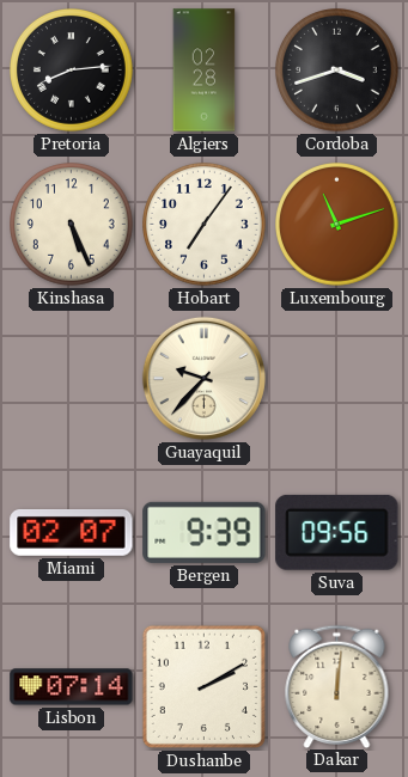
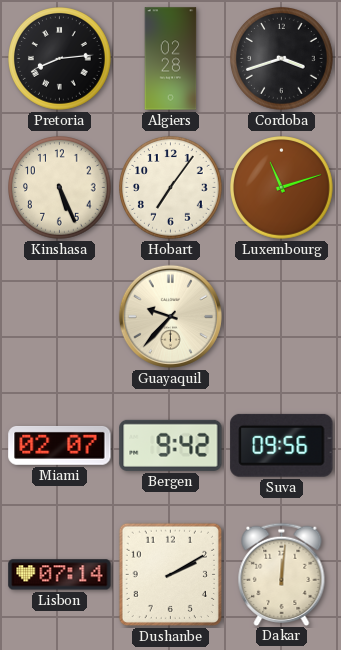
Bergen: 9:39 -> 9:42 (171, 445)
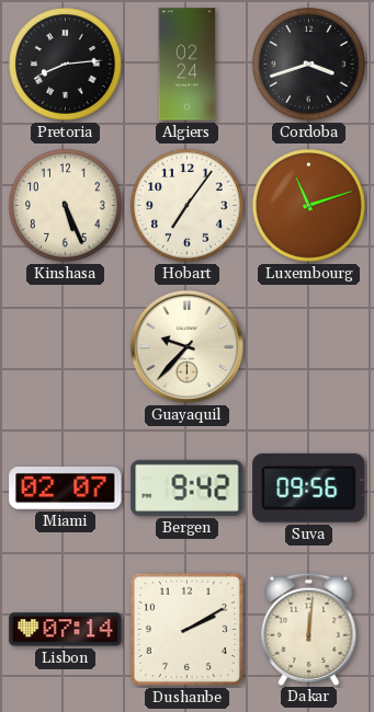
Algiers: 02:28 -> 02:24 (188, 65)
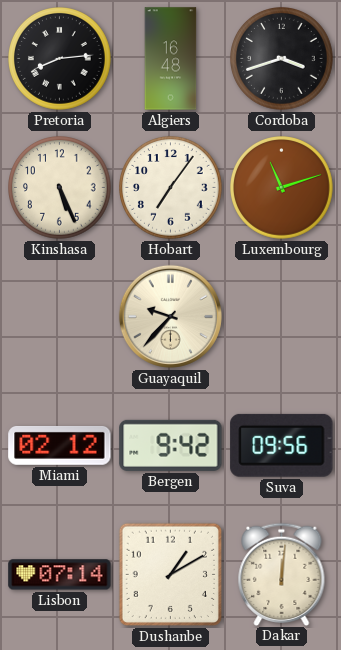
Algiers: 02:24 -> 16:48 (171, 59)
Miami: 02:07 -> 02:12 (60, 445)
Dushanbe: 2:10 -> 1:10 (170, 574)
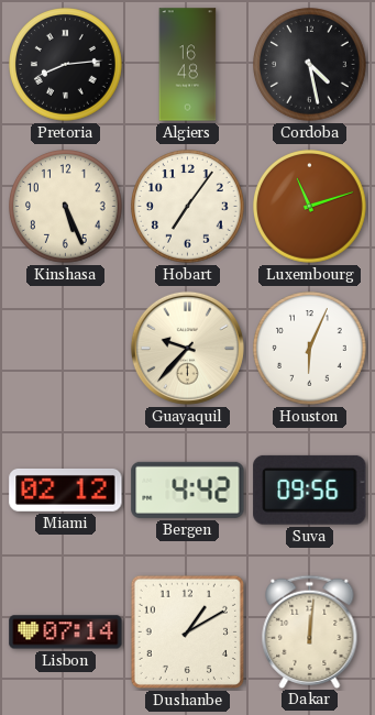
Cordoba: 3:42 -> 4:28 (310, 65)
Houston: none -> 6:04 (310, 349)
Bergen: 9:42 -> 4:42 (188, 490)
